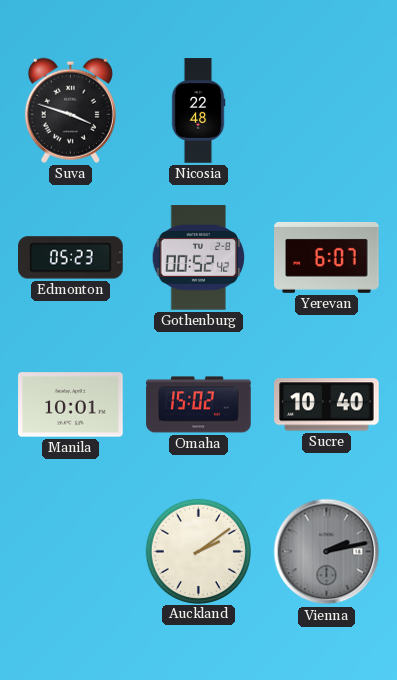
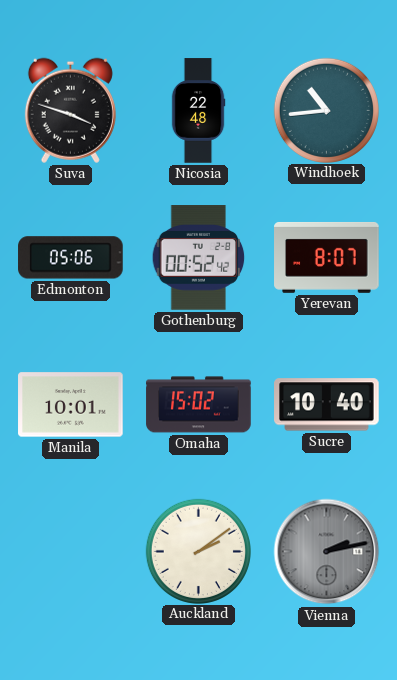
Windhoek: none -> 10:44 (326, 110)
Edmonton: 05:23 -> 05:06 (71, 258)
Yerevan: 6:07 -> 8:07 (327, 257)
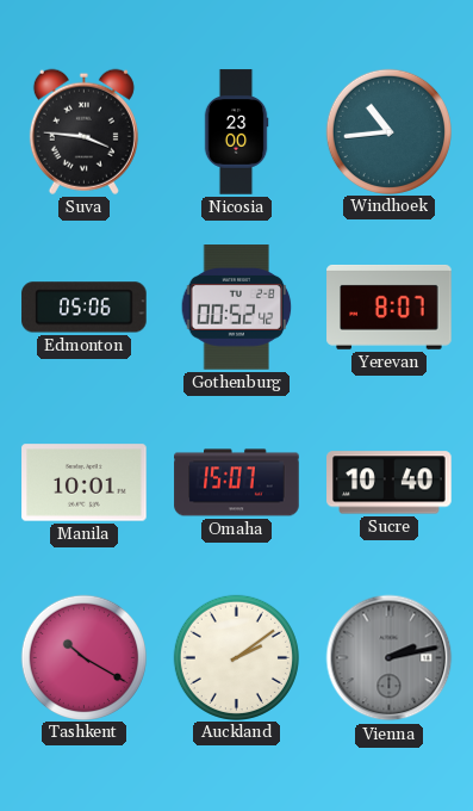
Suva: 3:48 -> 3:46 (83, 131)
Nicosia: 22:48 -> 23:00 (236, 132)
Omaha: 15:02 -> 15:07 (237, 483)
Tashkent: none -> 10:20 (83, 657)
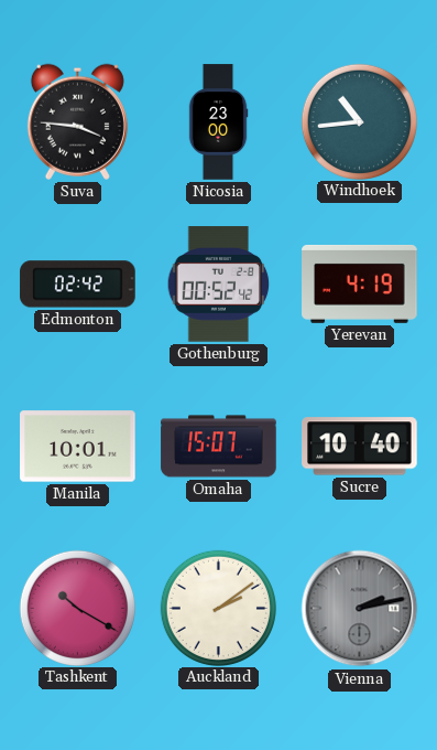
Edmonton: 05:06 -> 02:42 (78, 285)
Yerevan: 8:07 -> 4:19 (360, 283)
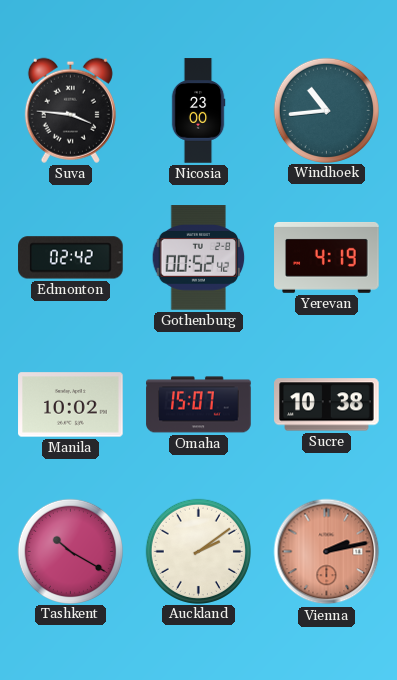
Manila: 10:01 -> 10:02 (71, 405)
Sucre: 10:40 -> 10:38 (327, 405)
Vienna dial: grey -> salmon (327, 552)
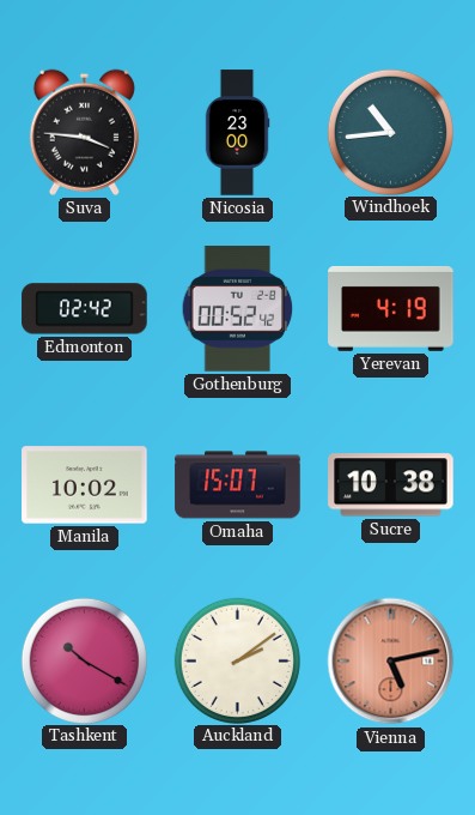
Vienna: 2:13 -> 5:13 (391, 662)
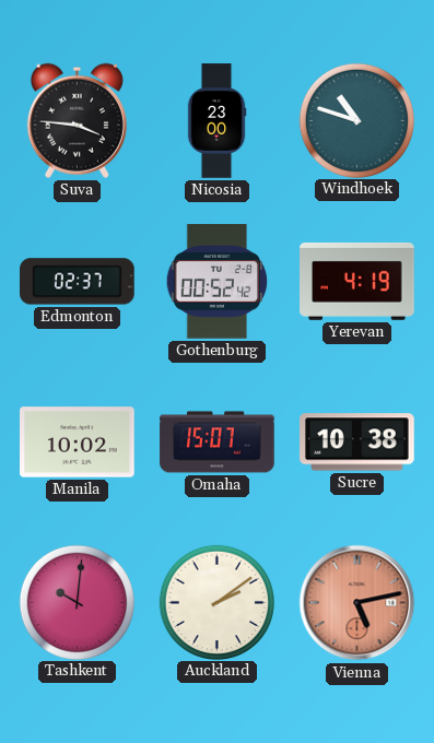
Windhoek: 10:44 -> 10:48 (356, 120)
Edmonton: 02:42 -> 02:37 (78, 282)
Tashkent: 10:20 -> 10:01 (77, 602)
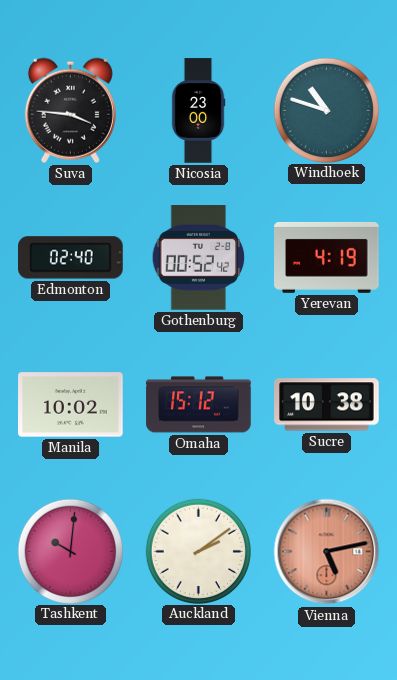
Edmonton: 02:37 -> 02:40 (71, 258)
Omaha: 15:07 -> 15:12 (199, 405)
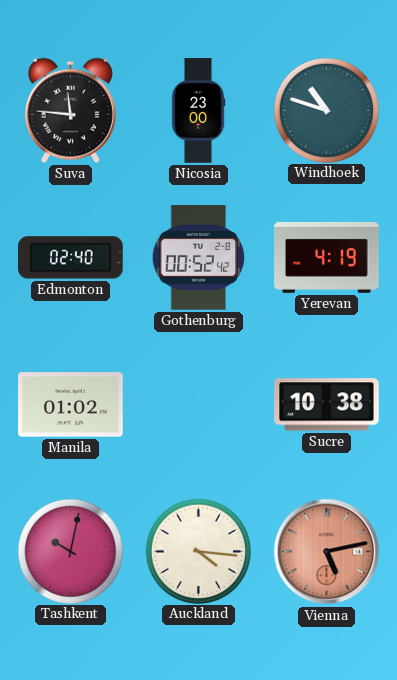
Suva: 3:46 -> 11:46 (70, 110)
Manila: 10:02 -> 01:02 (71, 405)
Omaha: 15:12 -> none (199, 405)
Tashkent: 10:01 -> 10:02 (70, 551)
Auckland: 2:09 -> 4:16 (198, 551)
